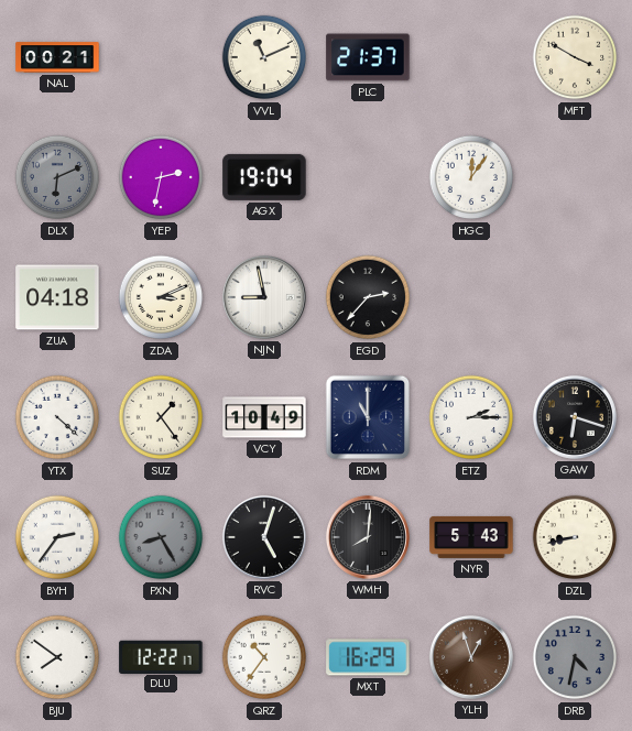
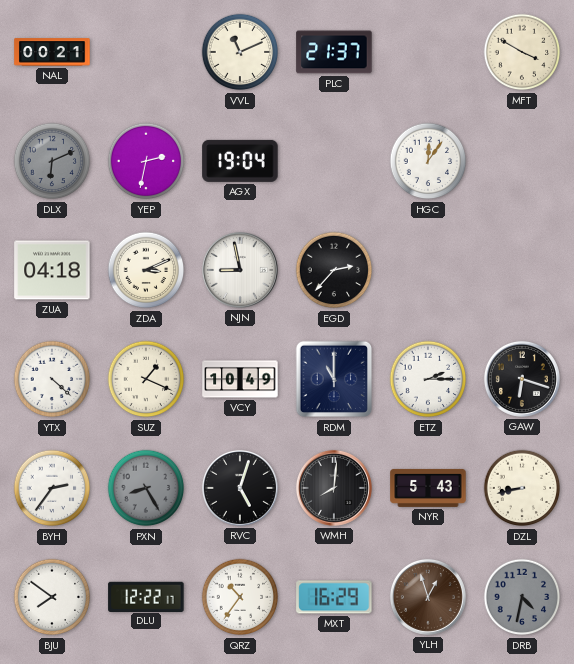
SUZ: 1:24 -> 1:19 (146, 379)
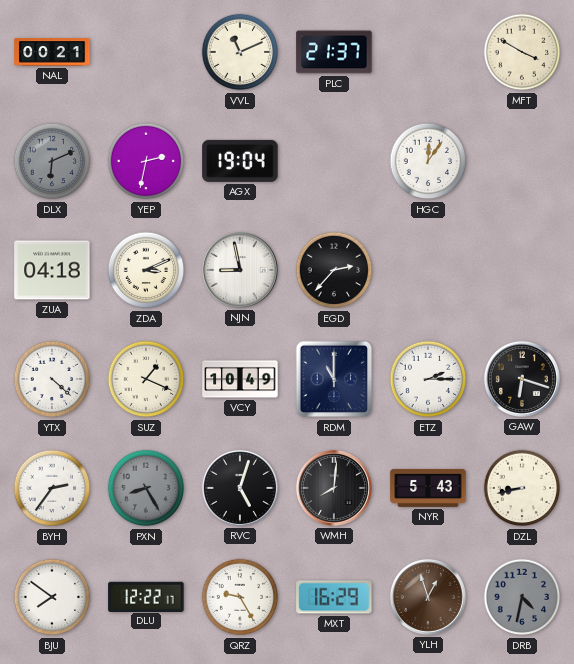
QRZ: 10:36 -> 9:25 (240, 597)
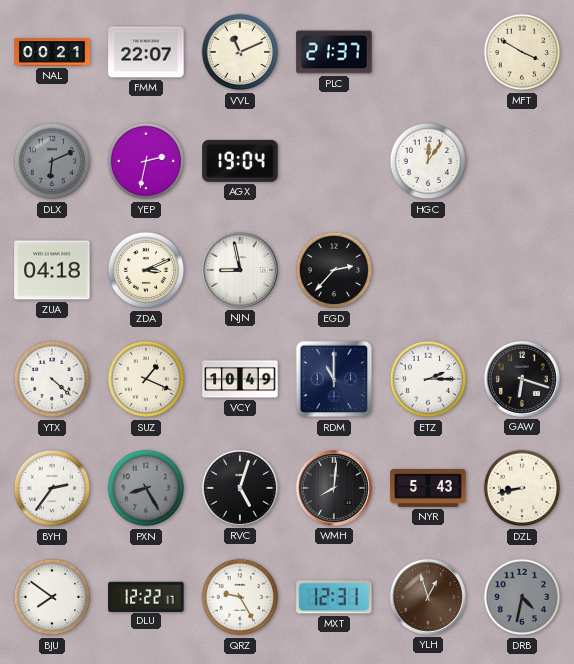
FMM: none -> 22:07 (146, 52)
MXT: 16:29 -> 12:31 (334, 597)
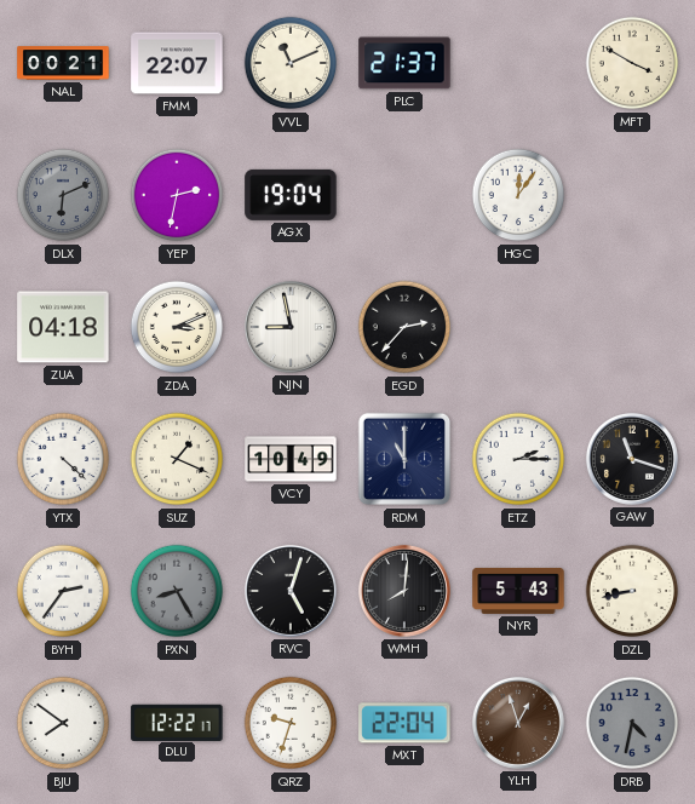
GAW: 6:18 -> 11:18 (632, 459)
QRZ: 9:25 -> 9:33 (291, 723)
MXT: 12:31 -> 22:04 (404, 723)
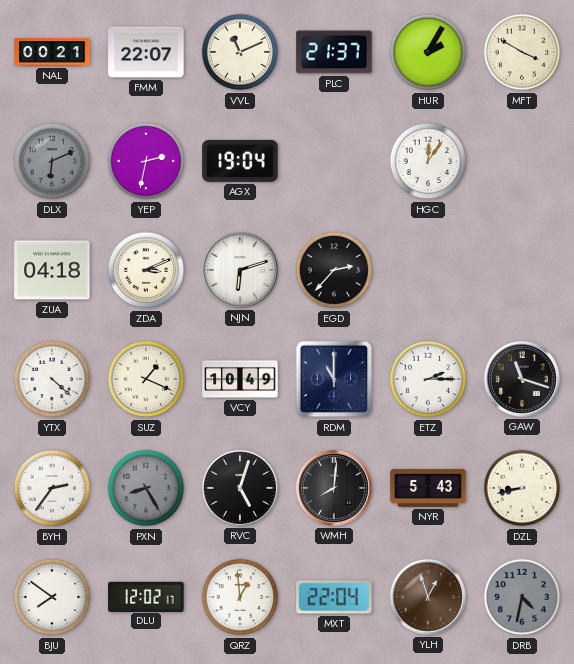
HUR: none -> 2:05 (428, 52)
NJN: 8:58 -> 6:12 (240, 270)
DLU: 12:22 -> 12:02 (146, 596)
QRZ: 9:33 -> 12:59 (240, 597)
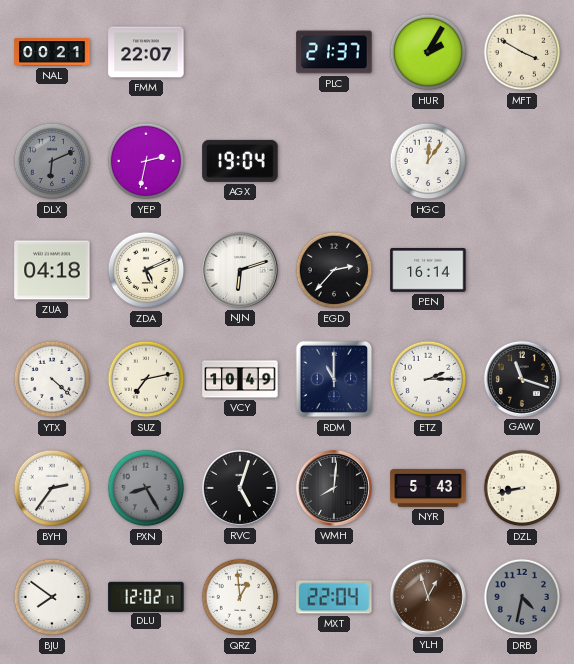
VVL: 11:11 -> none (240, 52)
ZDA: 3:11 -> 5:11 (146, 270)
PEN: none -> 16:14 (428, 270)
SUZ: 1:19 -> 7:13 (146, 379)
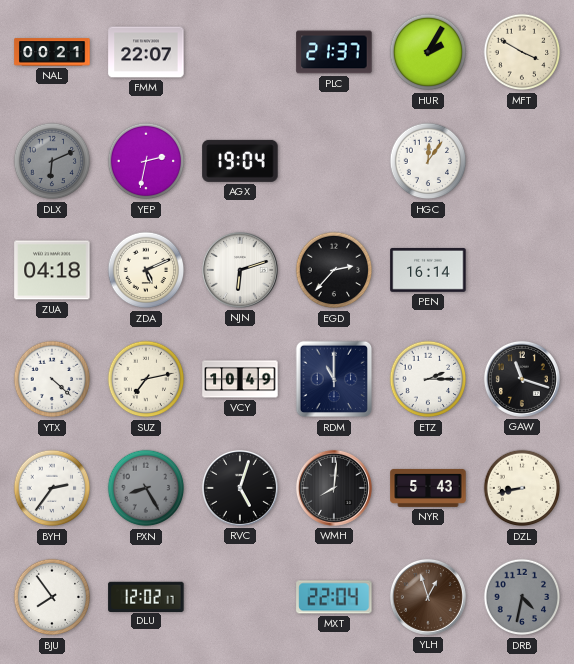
BJU: 7:51 -> 7:54 (52, 597)
QRZ: 12:59 -> none (240, 597)
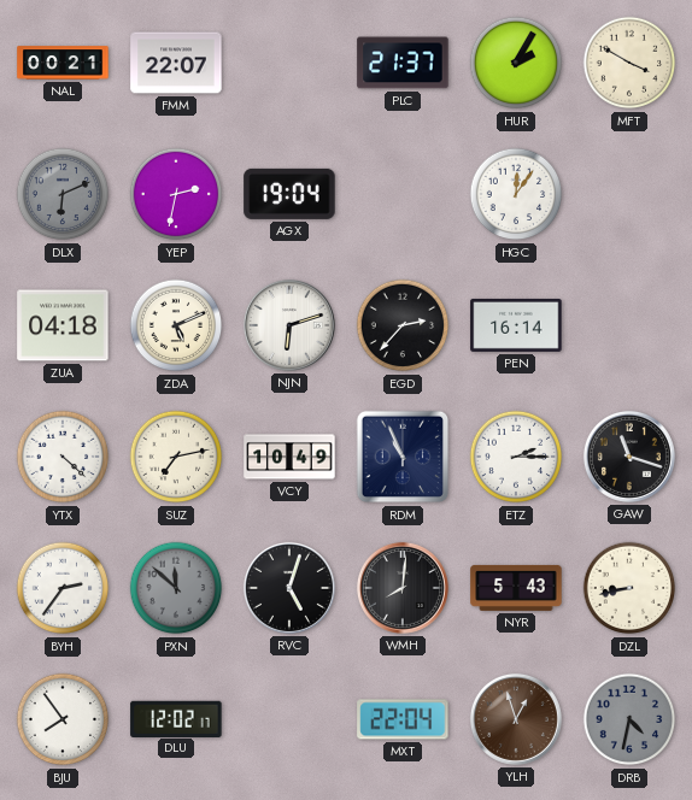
RDM: 11:00 -> 10:56 (403, 457)
PXN: 8:25 -> 11:52 (176, 588)
